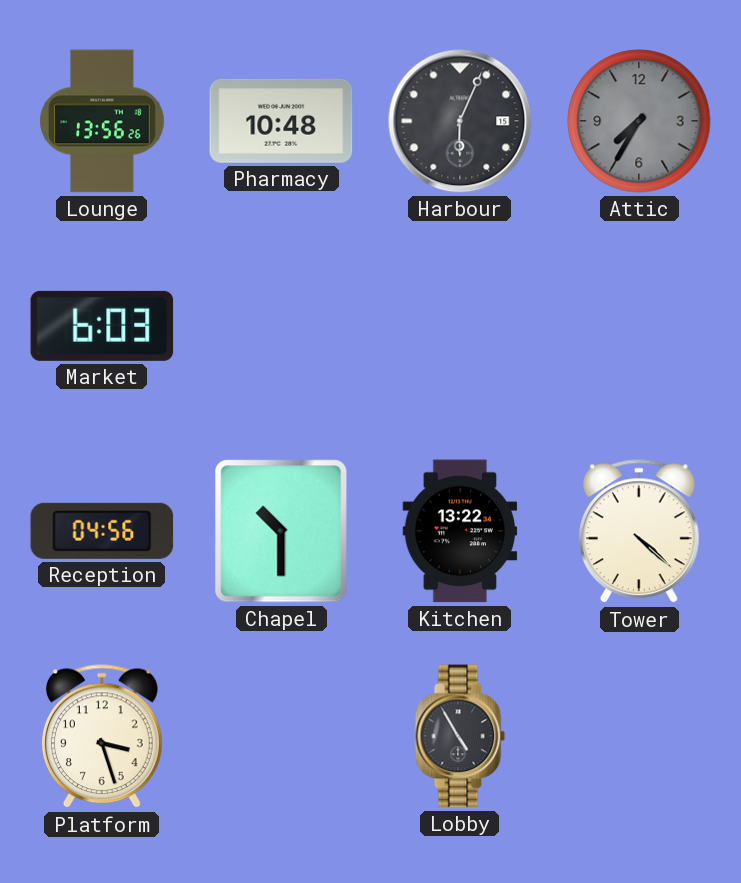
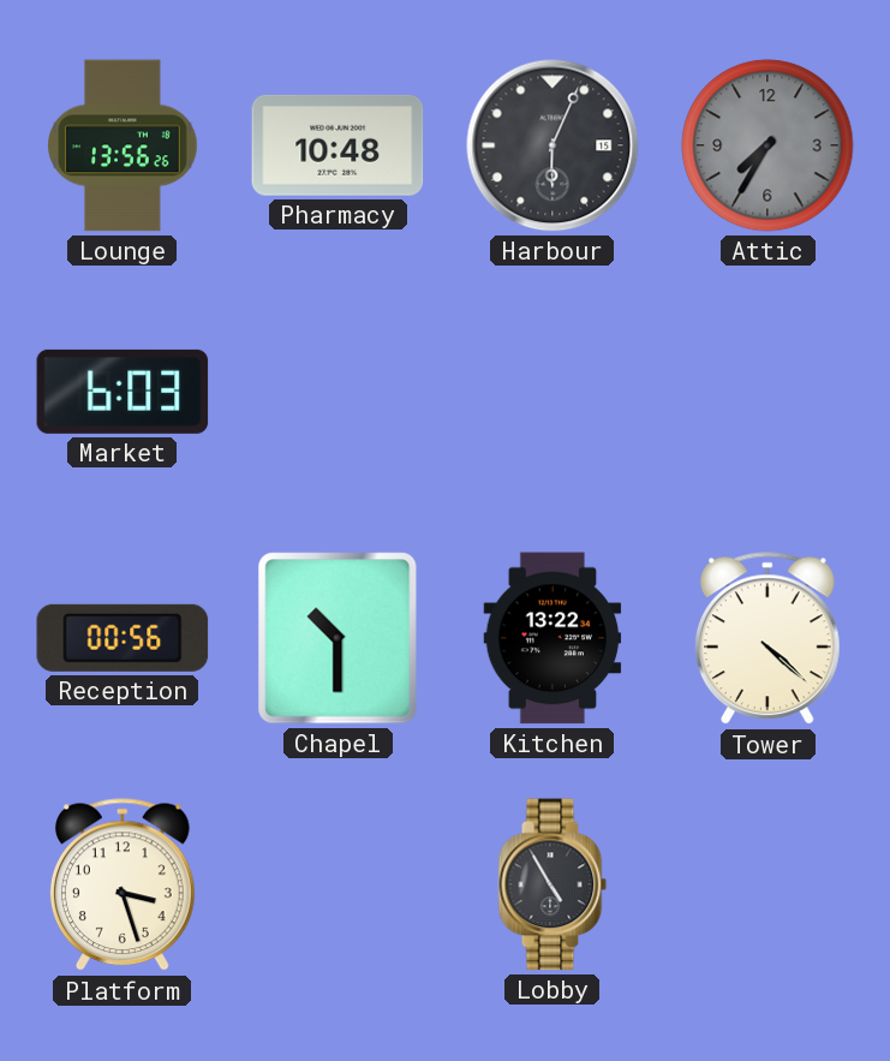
Reception: 04:56 -> 00:56 (123, 638)
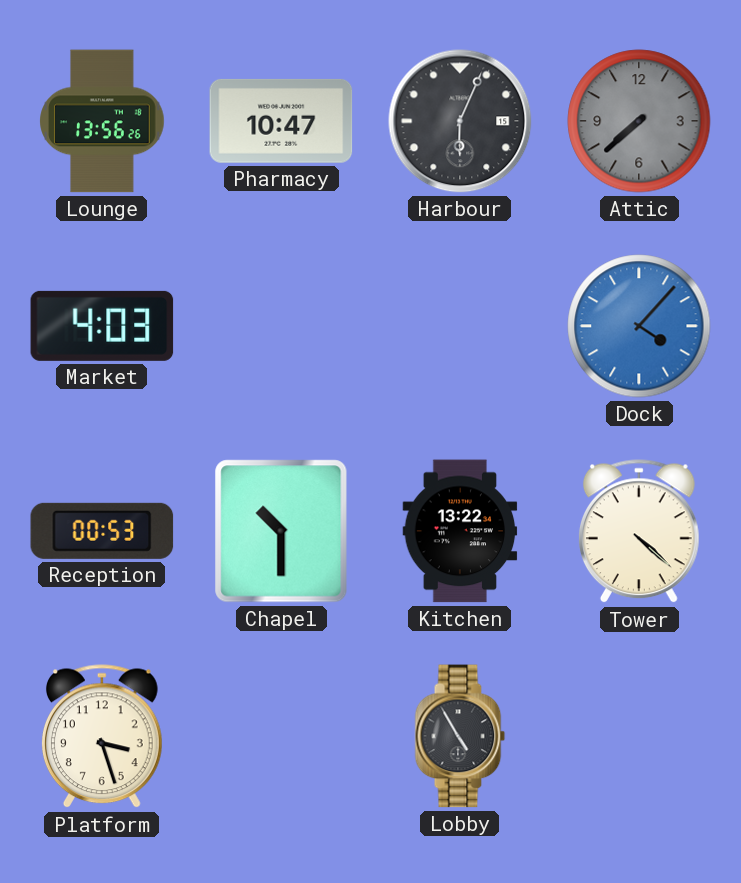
Pharmacy: 10:48 -> 10:47 (281, 121)
Attic: 7:35 -> 7:38 (639, 121)
Market: 6:03 -> 4:03 (102, 326)
Dock: none -> 4:07 (639, 326)
Reception: 00:56 -> 00:53 (102, 531)
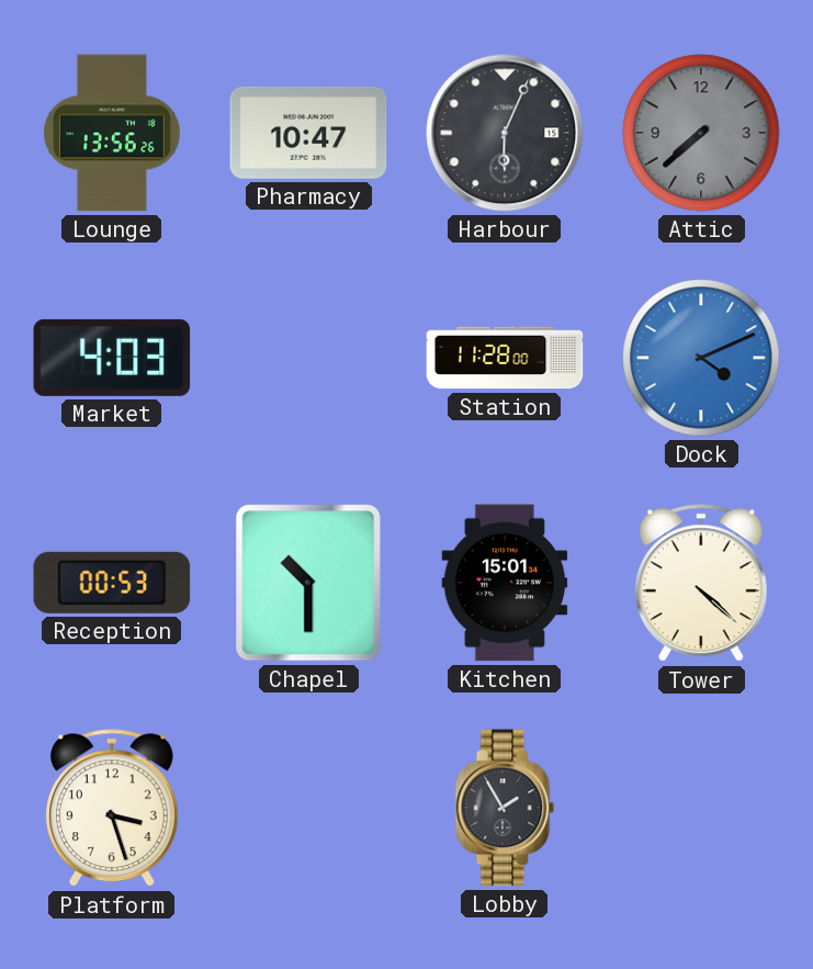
Station: none -> 11:28 (505, 358)
Dock: 4:07 -> 4:11 (701, 358)
Kitchen: 13:22 -> 15:01 (505, 583)
Lobby: 4:55 -> 1:55 (505, 808)
